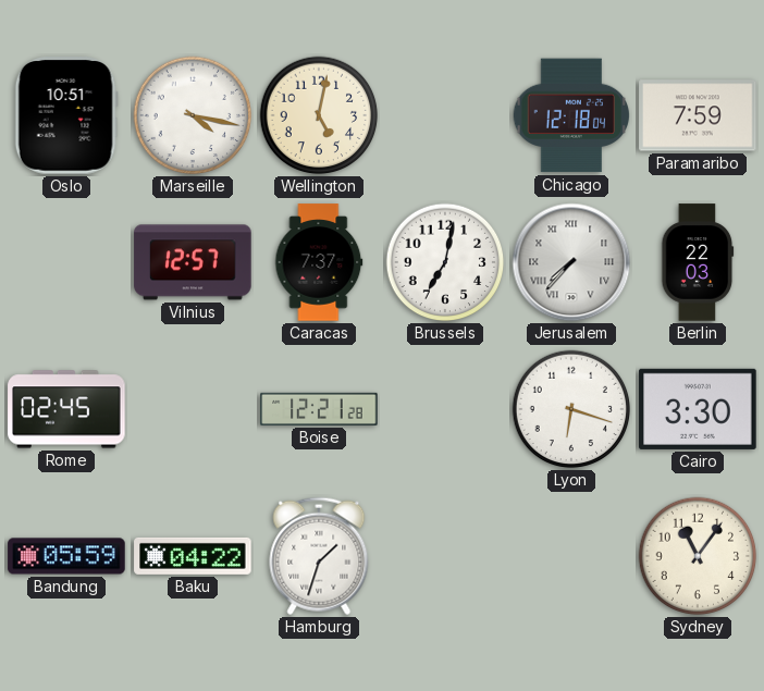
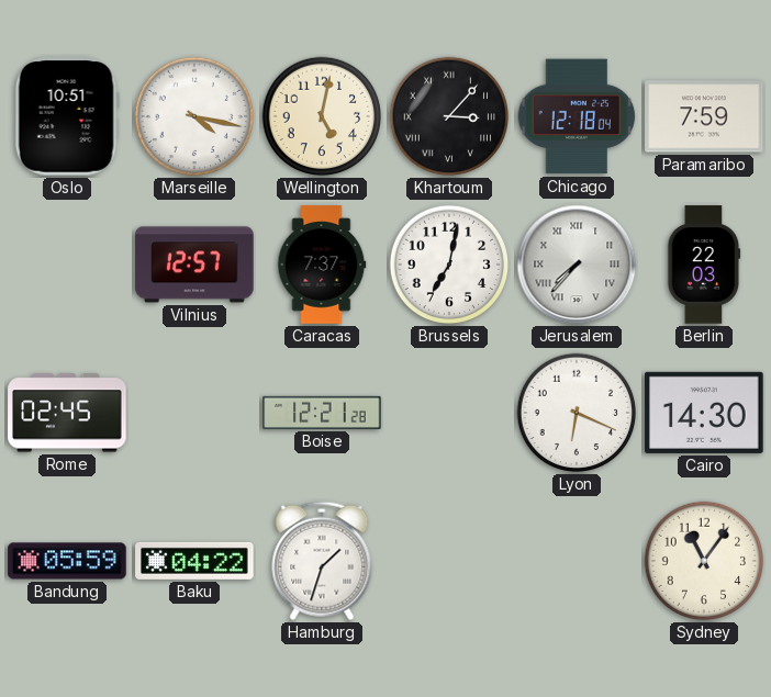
Khartoum: none -> 3:07 (449, 116)
Lyon: 6:18 -> 6:19 (577, 413)
Cairo: 3:30 -> 14:30 (704, 413)
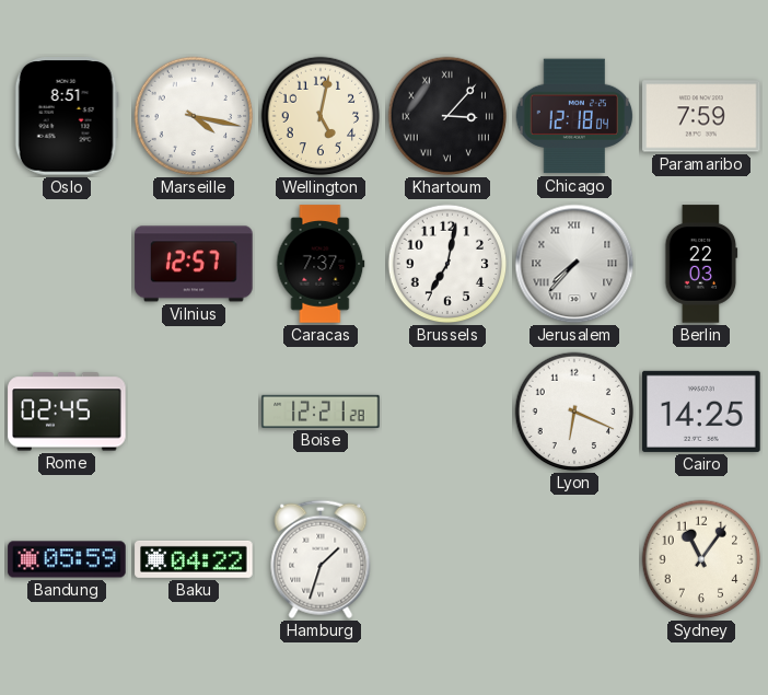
Oslo: 10:51 -> 8:51 (67, 116)
Cairo: 14:30 -> 14:25 (701, 412)
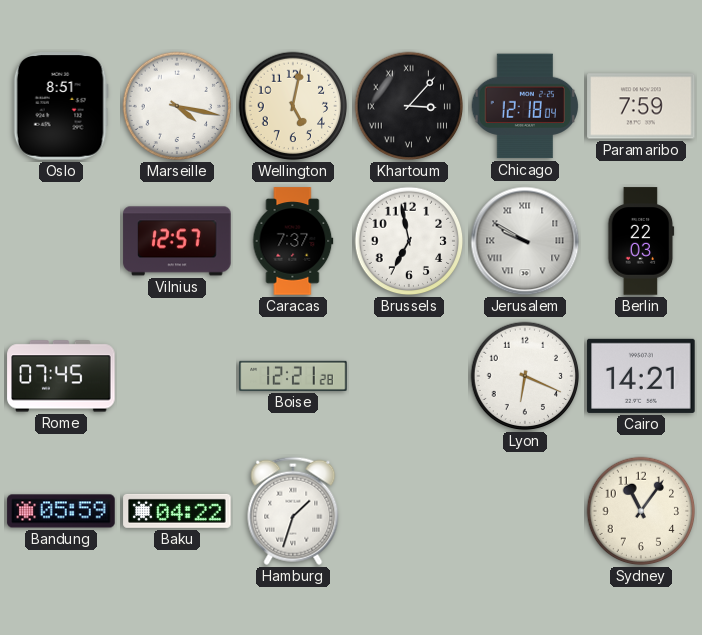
Brussels: 7:02 -> 6:58 (409, 241)
Jerusalem: 7:37 -> 9:50 (525, 241)
Rome: 02:45 -> 07:45 (61, 376)
Cairo: 14:25 -> 14:21 (641, 376)
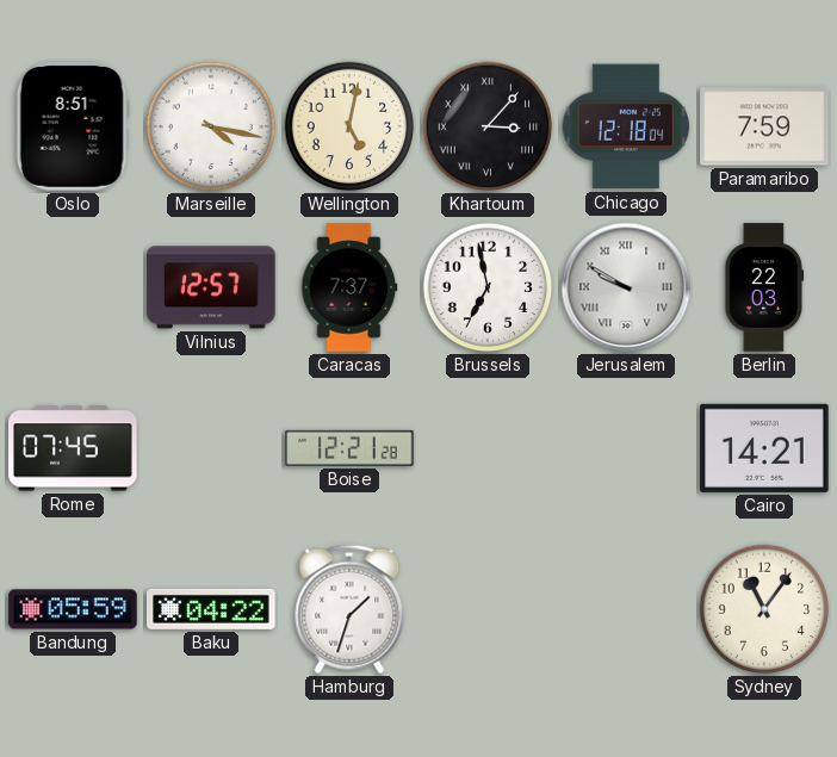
Lyon: 6:19 -> none (525, 376)
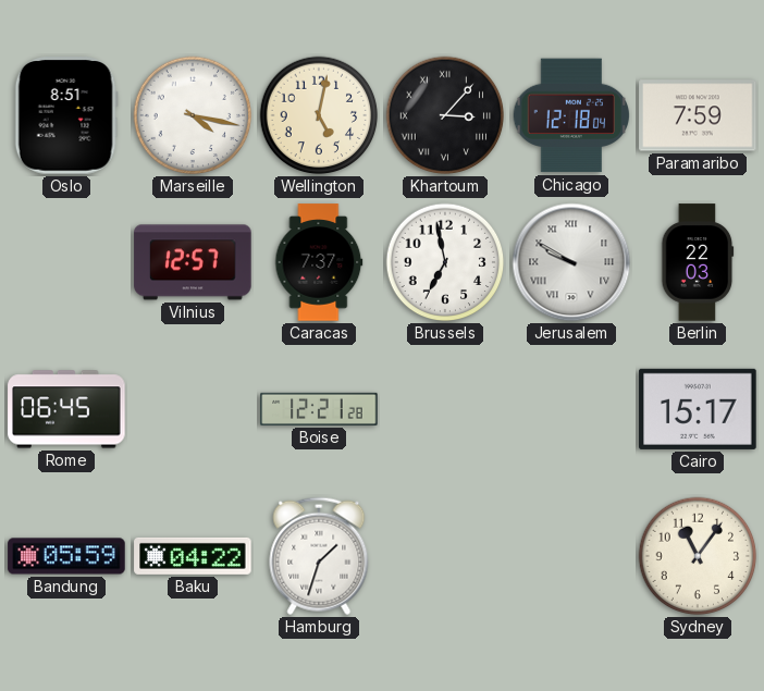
Rome: 07:45 -> 06:45 (66, 409)
Cairo: 14:21 -> 15:17 (698, 409)
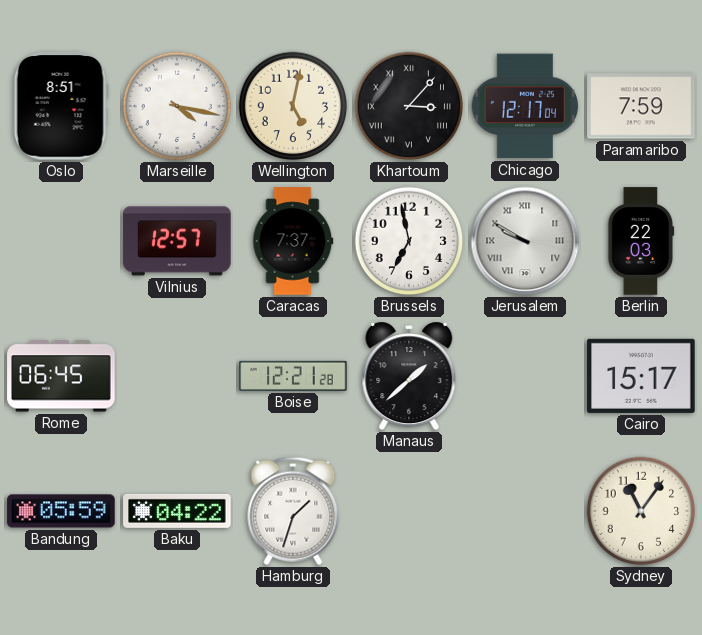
Chicago: 12:18 -> 12:17 (525, 106)
Manaus: none -> 1:38 (409, 376)
